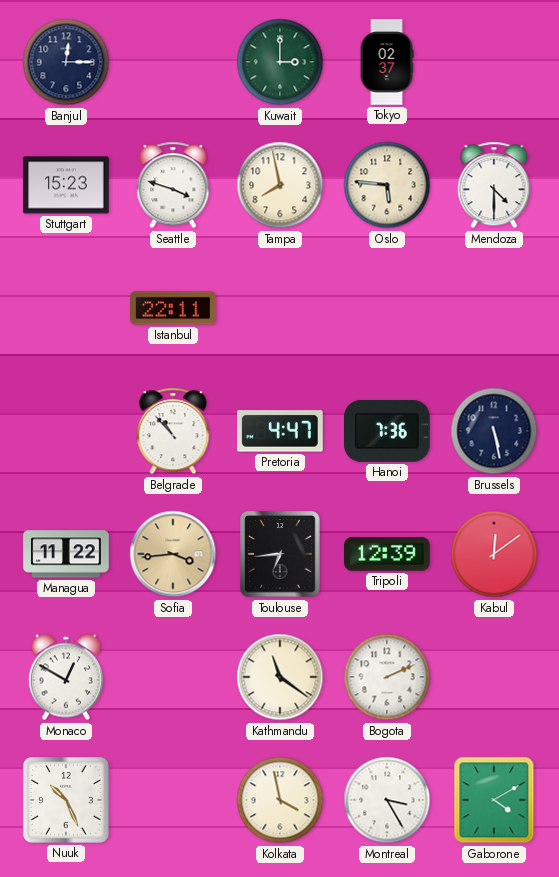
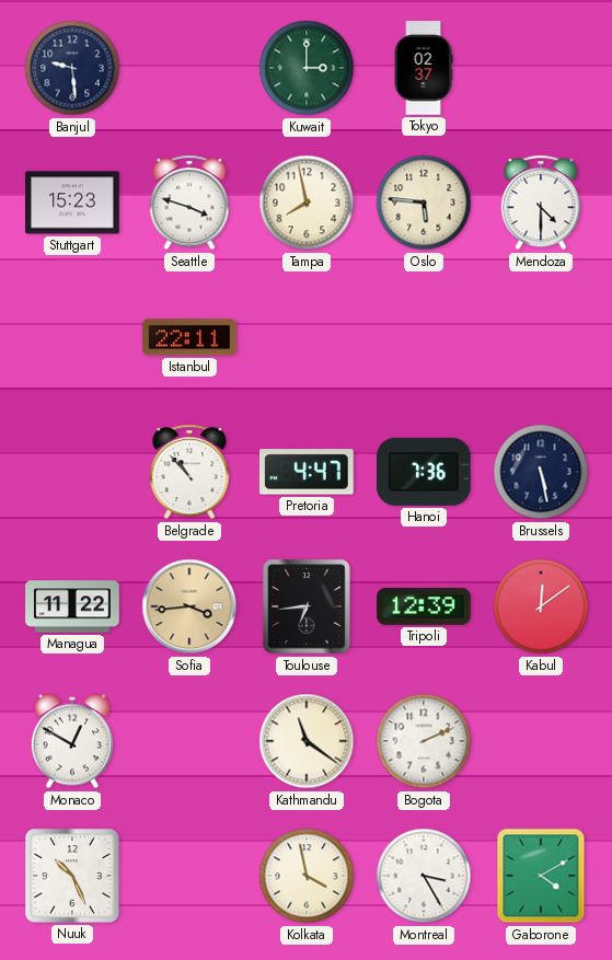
Banjul: 12:15 -> 9:29 (72, 68)
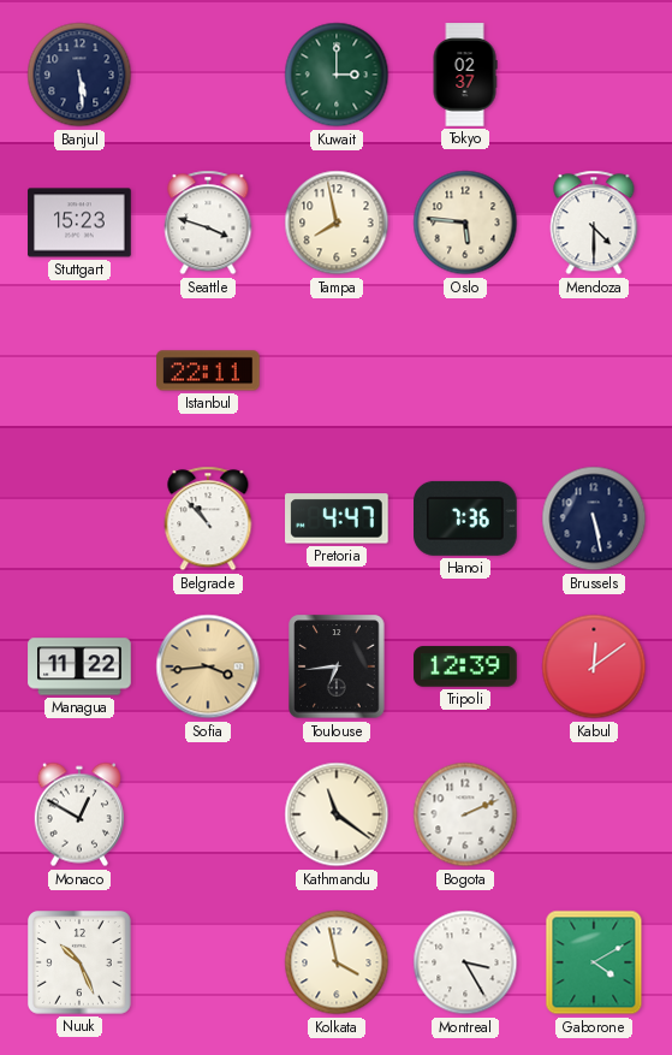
Banjul: 9:29 -> 5:29 (79, 75)
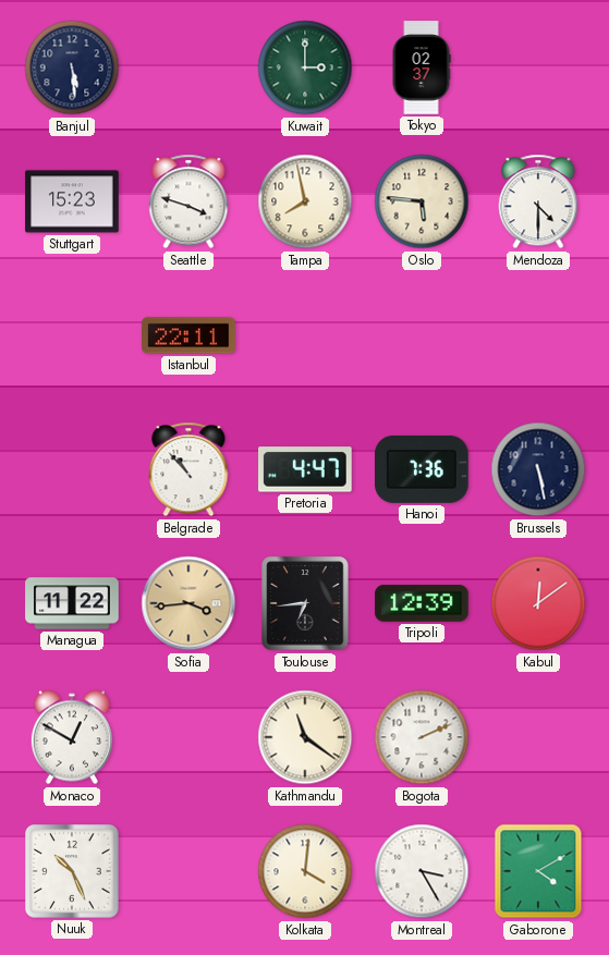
Kolkata: 3:58 -> 4:01 (305, 871)
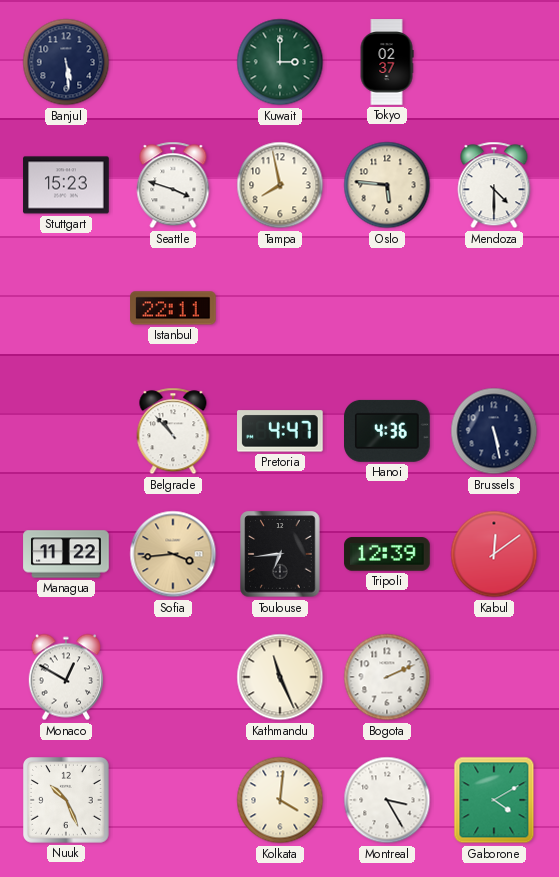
Hanoi: 7:36 -> 4:36 (388, 431)
Kathmandu: 11:21 -> 11:26 (280, 677)
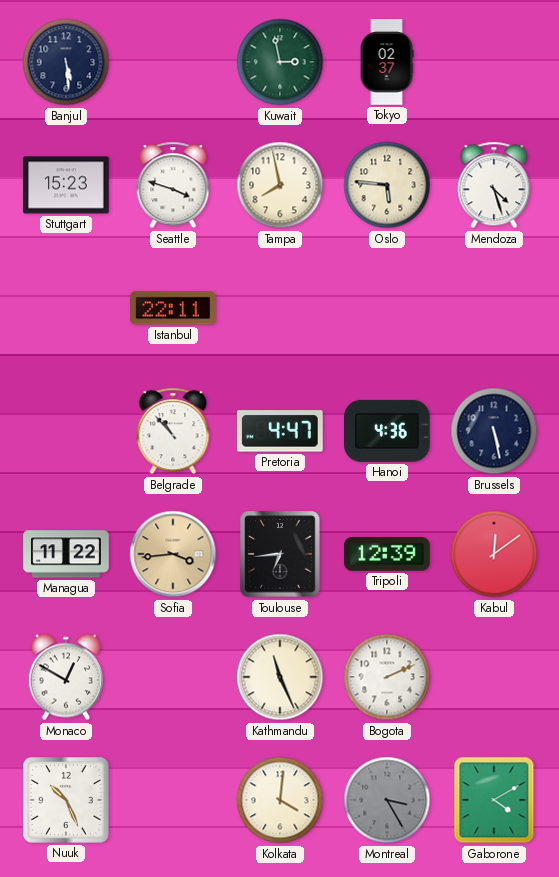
Kuwait: 3:00 -> 2:58 (280, 62)
Mendoza: 4:30 -> 4:27 (494, 185)
Montreal dial: white -> grey (387, 800)
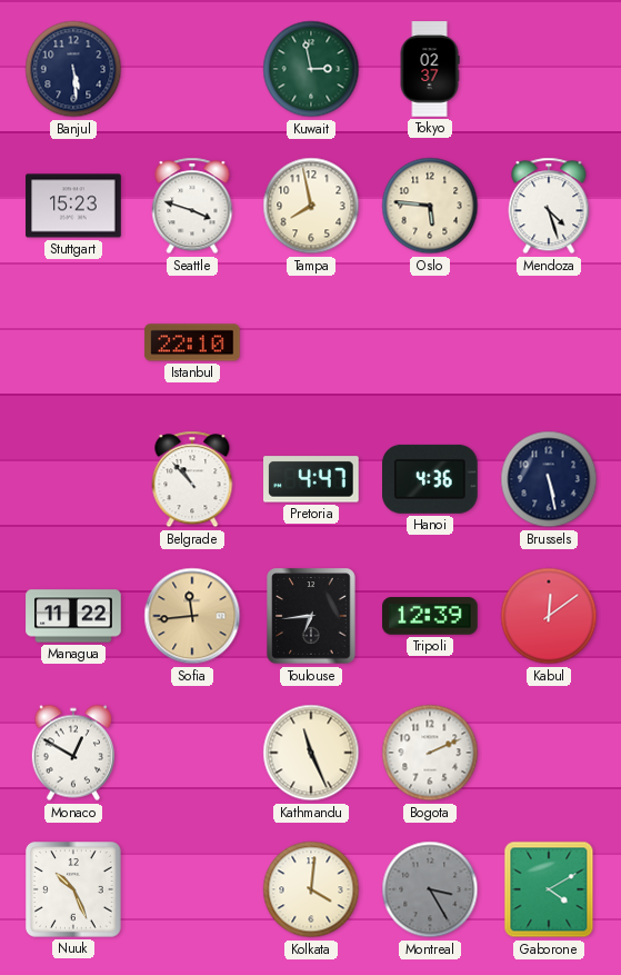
Istanbul: 22:11 -> 22:10 (192, 342)
Sofia: 3:44 -> 11:44 (192, 616)
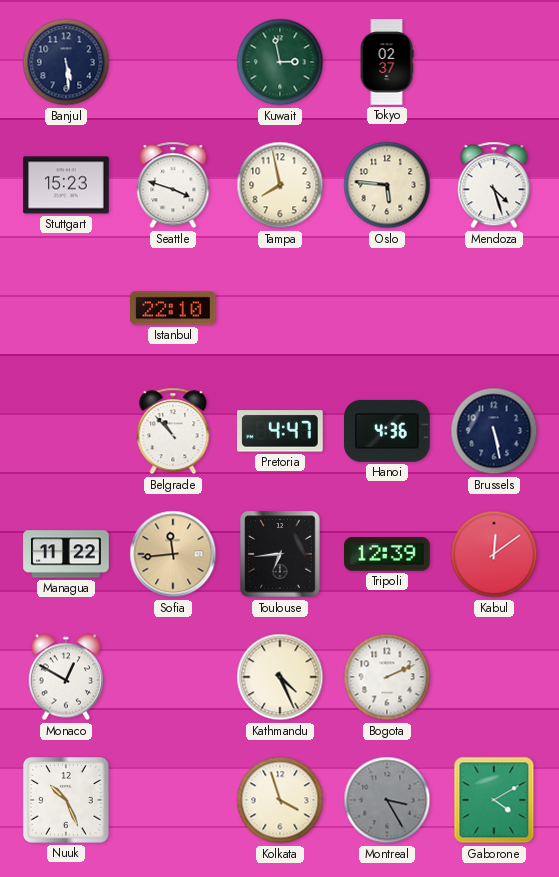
Kathmandu: 11:26 -> 4:26 (280, 677)
Kolkata: 4:01 -> 3:57 (280, 800)
